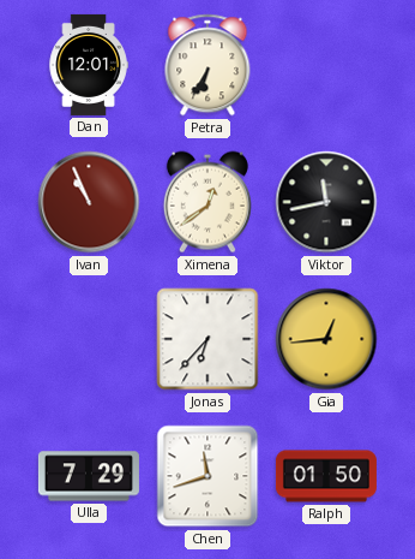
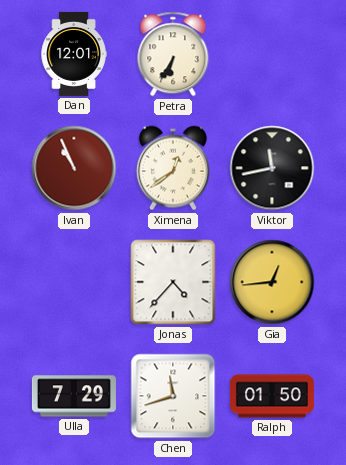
Jonas: 6:37 -> 4:37 (173, 282)
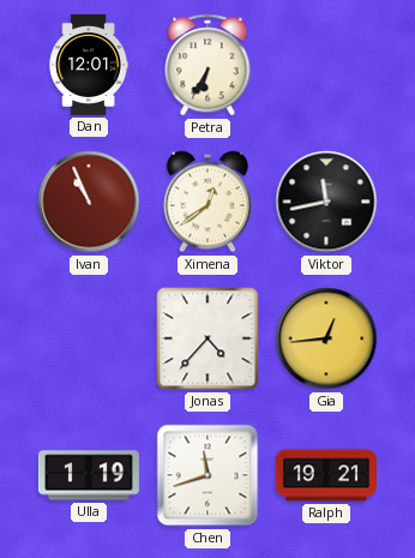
Ulla: 7:29 -> 1:19 (89, 475)
Ralph: 01:50 -> 19:21 (326, 475)
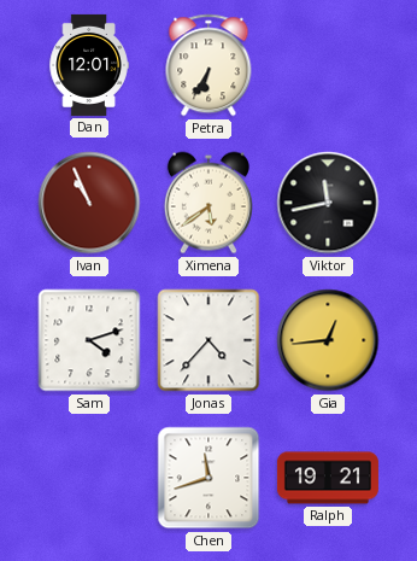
Ximena: 12:39 -> 5:39 (208, 203)
Sam: none -> 4:12 (89, 340)
Ulla: 1:19 -> none (89, 475)
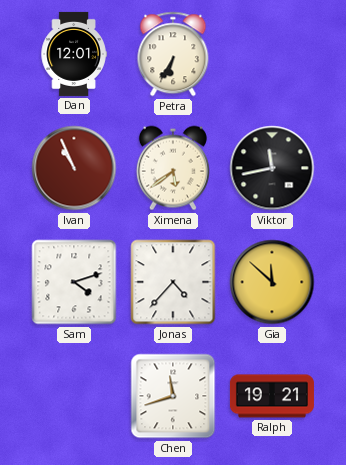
Gia: 12:44 -> 11:52 (272, 282)
